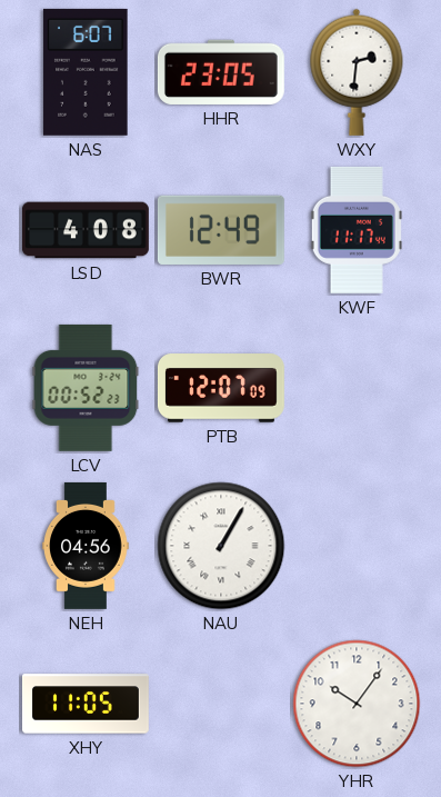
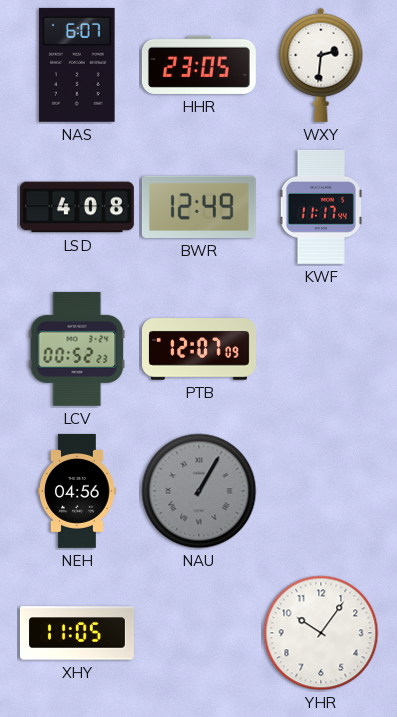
NAU dial: white -> grey (199, 491)
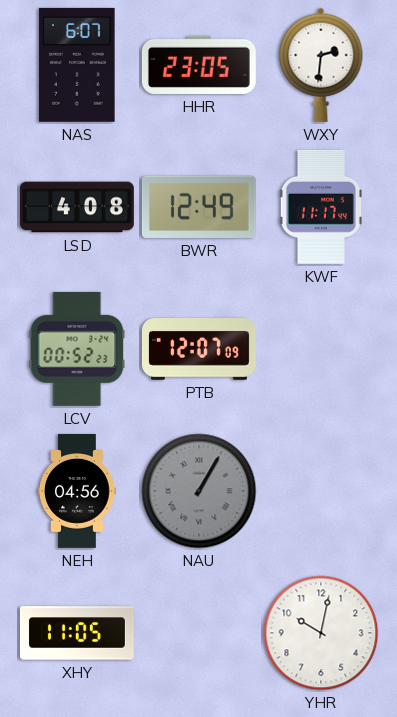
YHR: 10:06 -> 10:02 (321, 633)
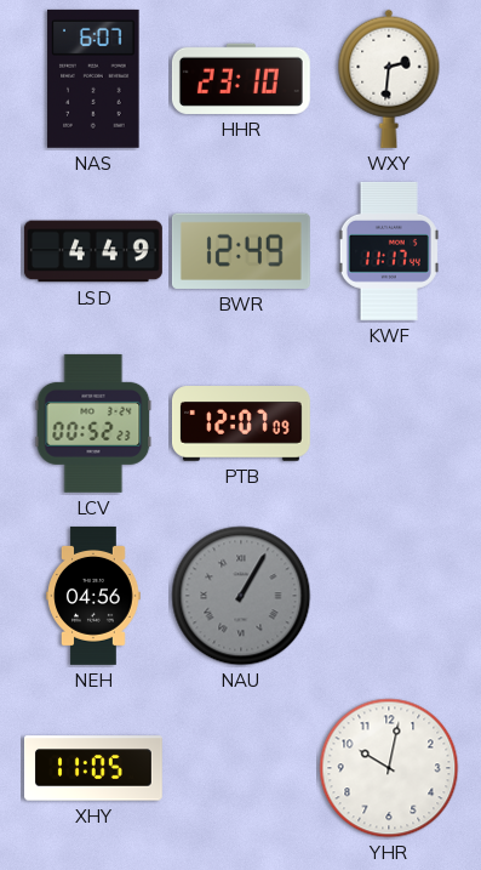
HHR: 23:05 -> 23:10 (241, 79)
LSD: 4:08 -> 4:49 (93, 251)
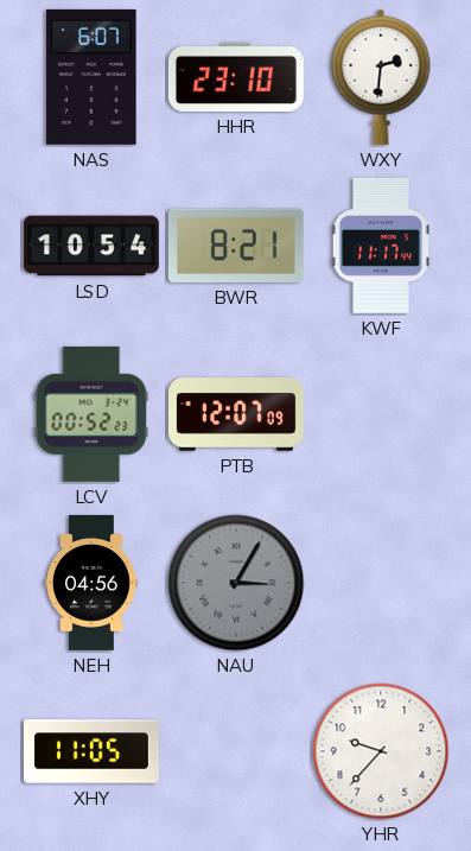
LSD: 4:49 -> 10:54 (91, 246)
BWR: 12:49 -> 8:21 (236, 246)
NAU: 1:05 -> 3:05 (236, 583)
YHR: 10:02 -> 9:37 (381, 751)
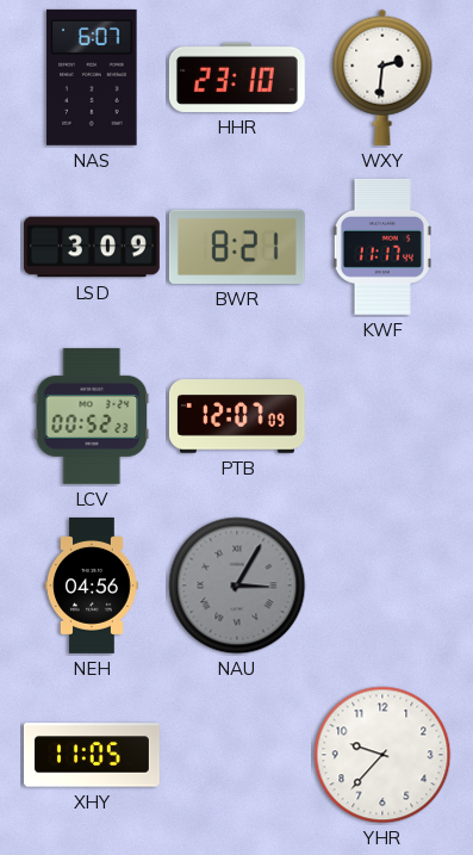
LSD: 10:54 -> 3:09 (92, 247)
